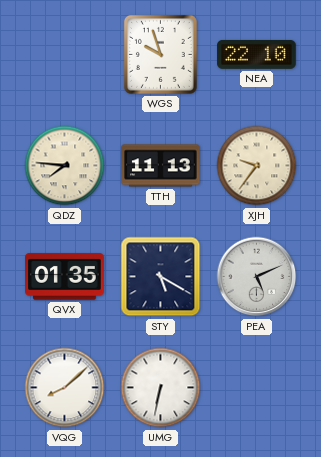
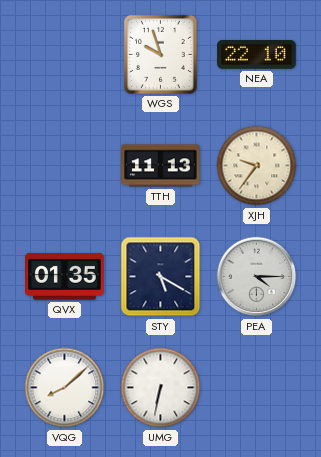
QDZ: 7:46 -> none (65, 166)
PEA: 5:11 -> 4:15 (257, 277)
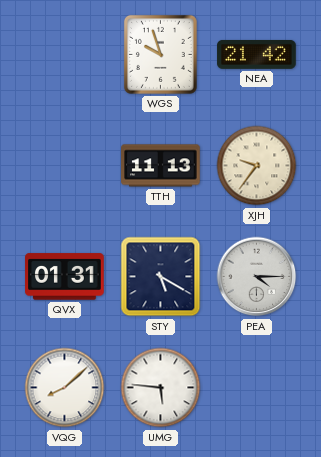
NEA: 22:10 -> 21:42 (257, 54)
QVX: 01:35 -> 01:31 (65, 277)
UMG: 6:32 -> 5:46 (161, 388)
